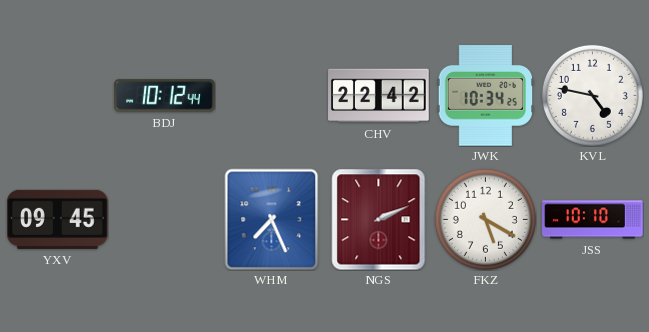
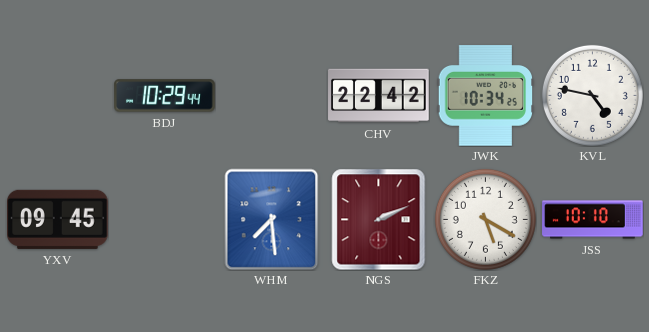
BDJ: 10:12 -> 10:29 (165, 96)
WHM: 7:26 -> 7:29 (272, 219)
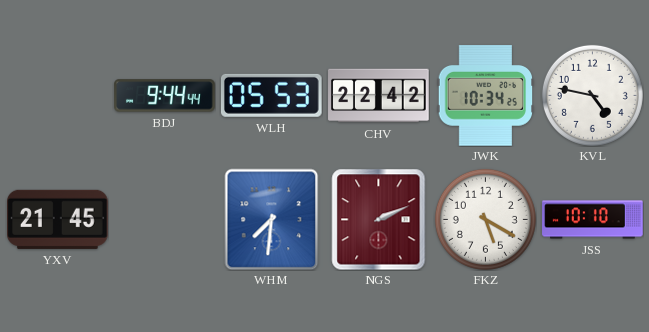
BDJ: 10:29 -> 9:44 (165, 96)
WLH: none -> 05:53 (271, 95)
YXV: 09:45 -> 21:45 (58, 219)
WHM: 7:29 -> 7:31 (272, 219)
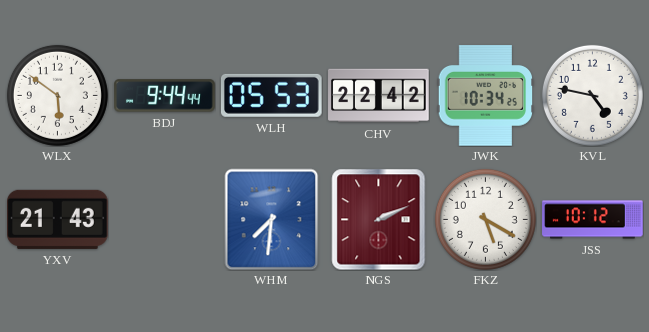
WLX: none -> 5:51 (57, 95)
YXV: 21:45 -> 21:43 (58, 219)
JSS: 10:10 -> 10:12 (593, 220)
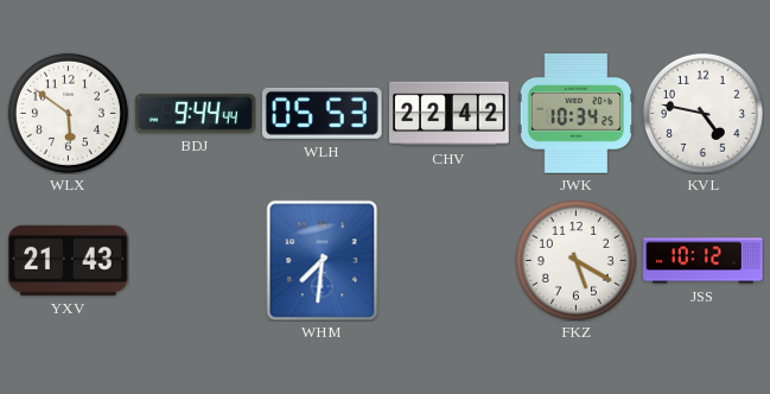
NGS: 2:11 -> none (379, 219)
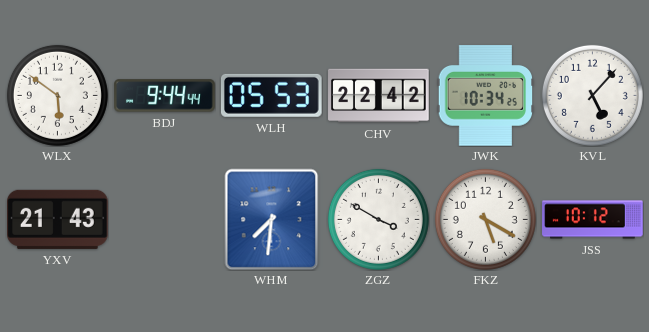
KVL: 4:47 -> 5:07 (592, 95)
ZGZ: none -> 3:50 (378, 219)
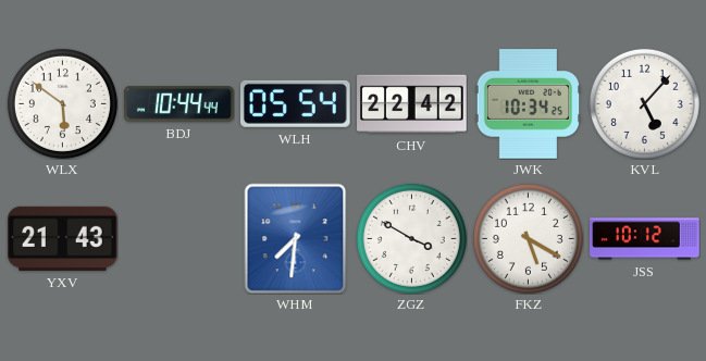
BDJ: 9:44 -> 10:44 (179, 104)
WLH: 05:53 -> 05:54 (295, 103)
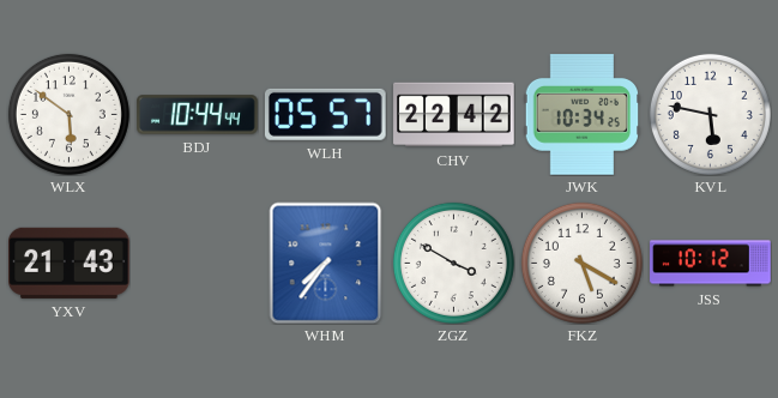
WLH: 05:54 -> 05:57 (325, 114)
KVL: 5:07 -> 5:47 (710, 114)
WHM: 7:31 -> 7:36 (326, 263)
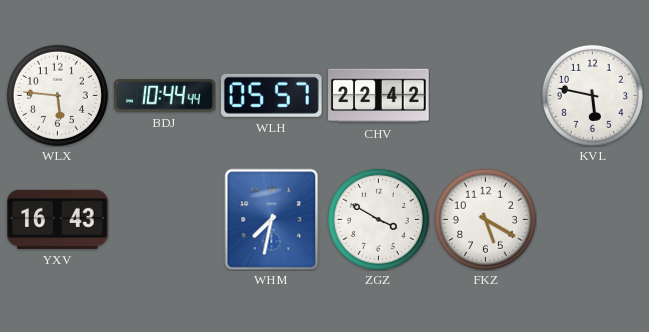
WLX: 5:51 -> 5:46 (57, 95)
JWK: 10:34 -> none (581, 115)
YXV: 21:43 -> 16:43 (58, 219)
WHM: 7:36 -> 7:32 (272, 219)
JSS: 10:12 -> none (711, 264)
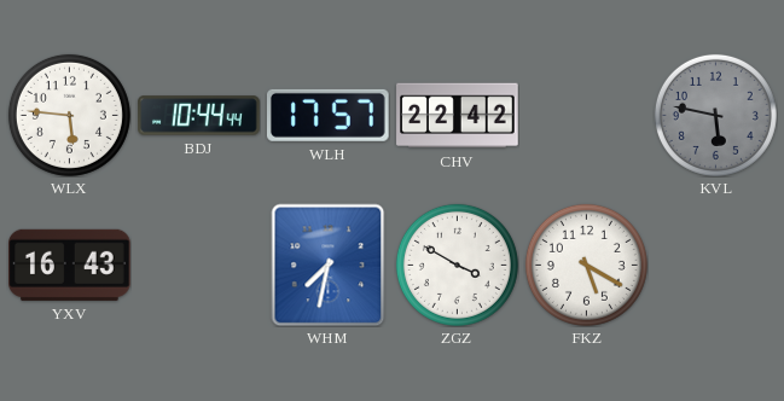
WLH: 05:57 -> 17:57 (327, 115)
KVL dial: white -> grey (715, 115)
